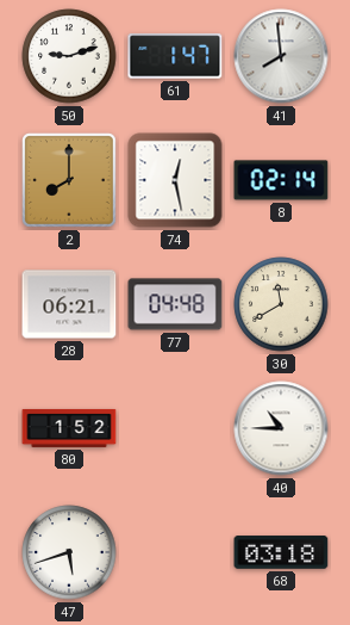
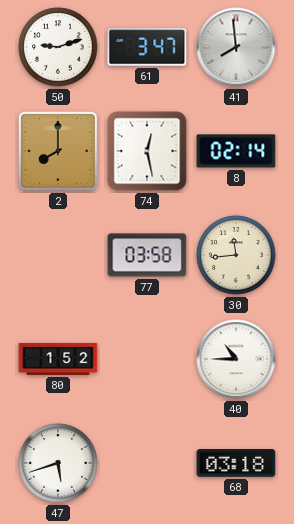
61: 1:47 -> 3:47 (147, 47)
28: 06:21 -> none (69, 304)
77: 04:48 -> 03:58 (147, 255)
30: 11:40 -> 11:44 (236, 255)
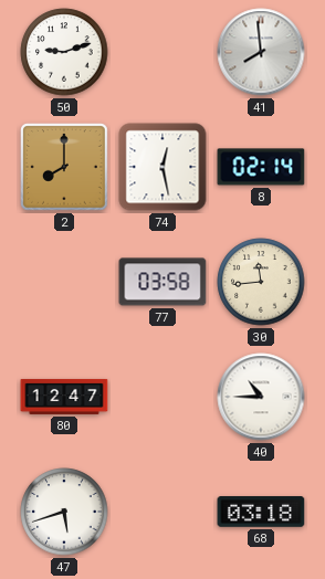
61: 3:47 -> none (147, 47)
80: 1:52 -> 12:47 (64, 397)
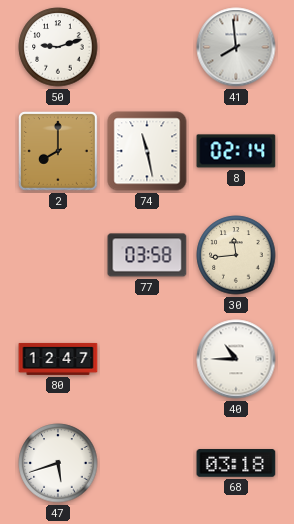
74: 12:28 -> 11:28 (147, 151)
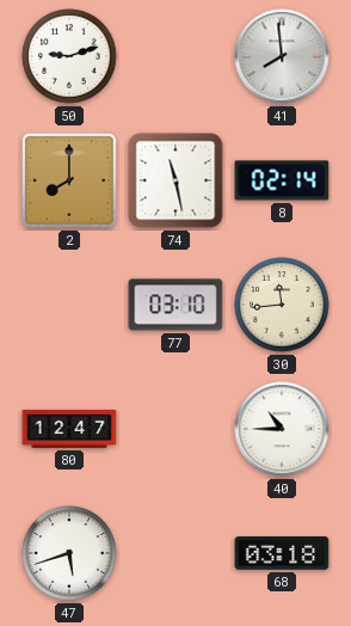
77: 03:58 -> 03:10 (176, 305)
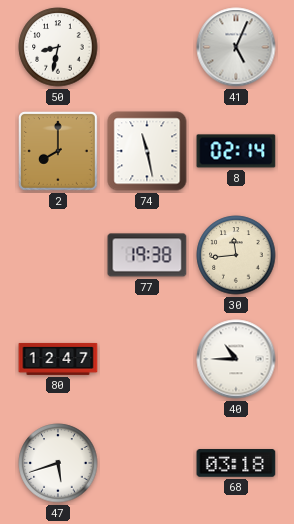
50: 9:12 -> 8:32 (58, 47)
41: 7:59 -> 5:04 (236, 47)
77: 03:10 -> 19:38 (147, 255)
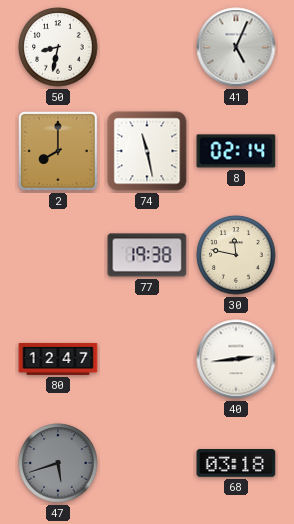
30: 11:44 -> 11:47 (236, 255)
40: 10:45 -> 2:44 (236, 359)
47 dial: white -> grey (58, 463)
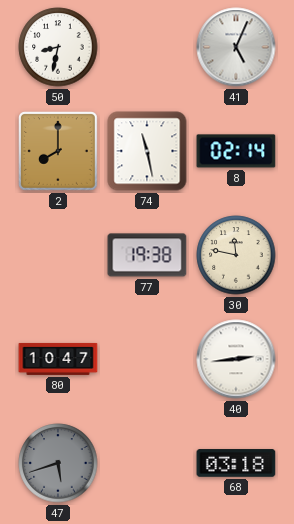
80: 12:47 -> 10:47 (58, 359)
